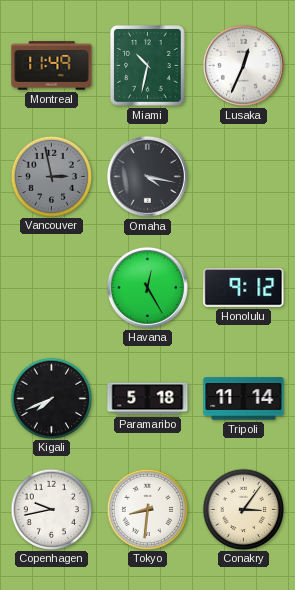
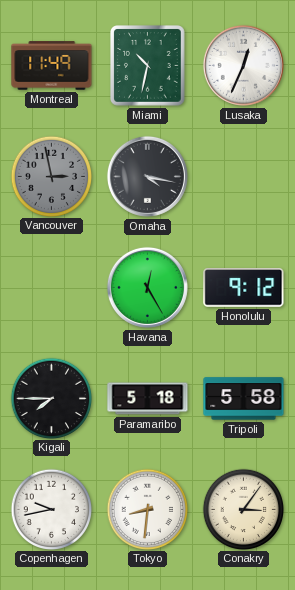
Kigali: 7:41 -> 7:45 (51, 398)
Tripoli: 11:14 -> 5:58 (244, 399)
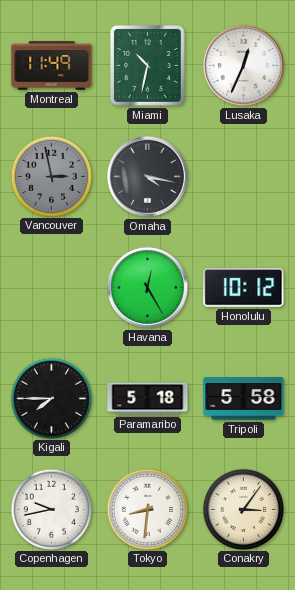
Honolulu: 9:12 -> 10:12 (244, 288)
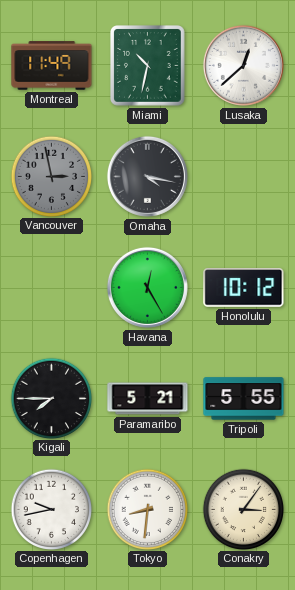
Lusaka: 12:34 -> 12:38 (243, 65)
Paramaribo: 5:18 -> 5:21 (148, 399)
Tripoli: 5:58 -> 5:55 (244, 399)
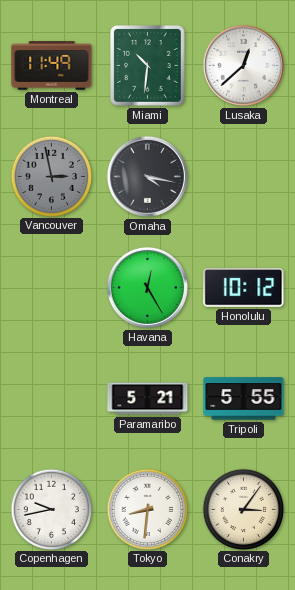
Miami: 10:32 -> 10:31 (148, 66)
Kigali: 7:45 -> none (51, 398)
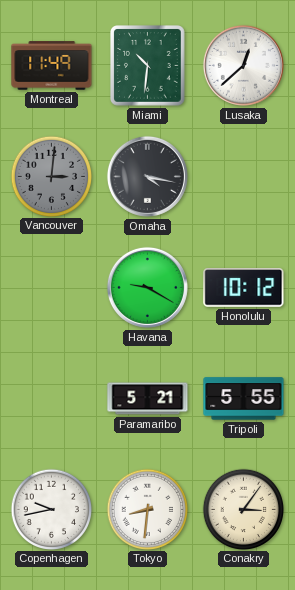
Vancouver: 2:58 -> 3:01 (51, 176)
Havana: 12:25 -> 9:20 (147, 287)
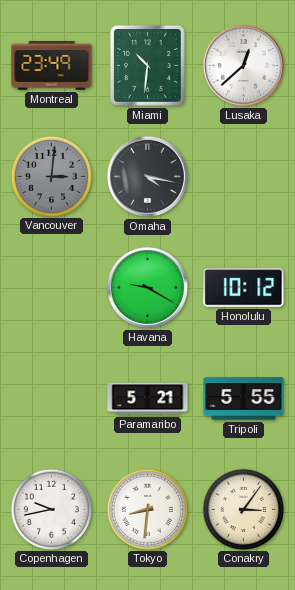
Montreal: 11:49 -> 23:49 (52, 66)
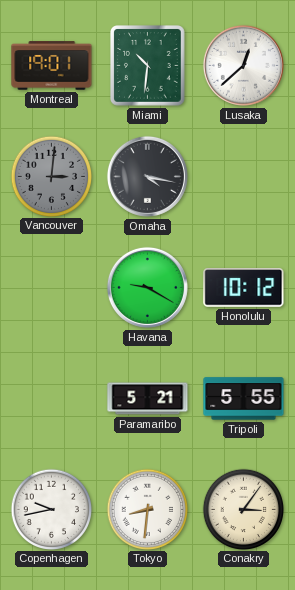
Montreal: 23:49 -> 19:01 (52, 66)
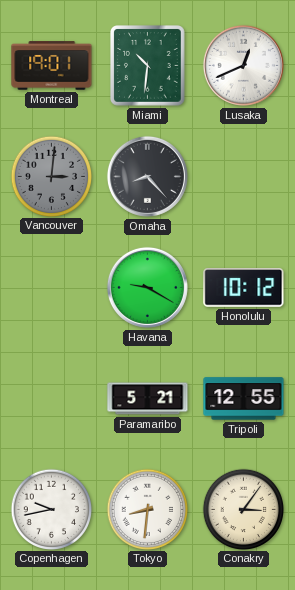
Lusaka: 12:38 -> 12:41 (243, 65)
Omaha: 4:17 -> 8:23 (147, 176)
Tripoli: 5:55 -> 12:55 (244, 399)
